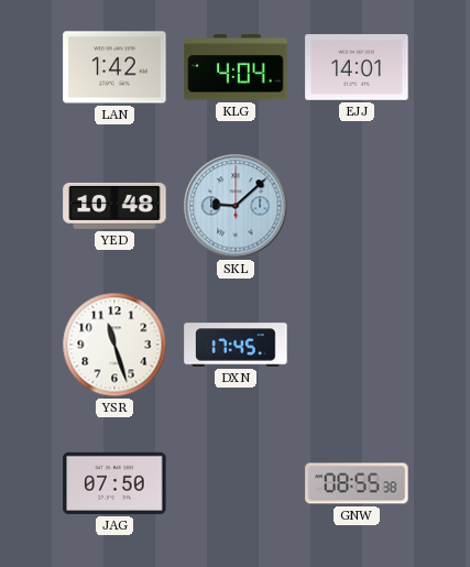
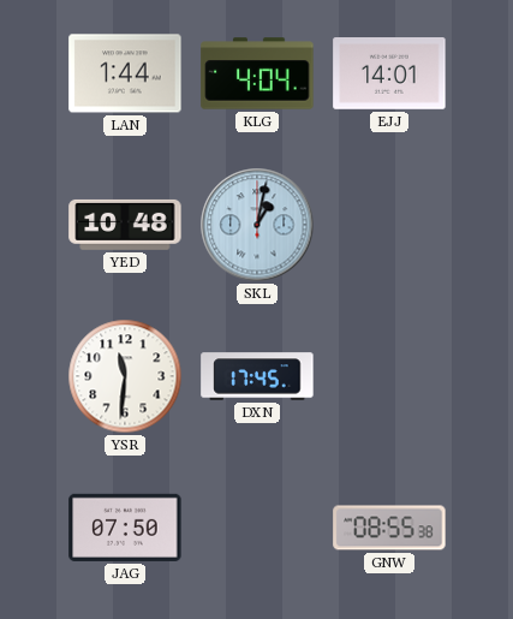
LAN: 1:42 -> 1:44 (125, 73)
SKL: 9:08 -> 1:02 (257, 225)
YSR: 11:27 -> 11:31 (125, 376)
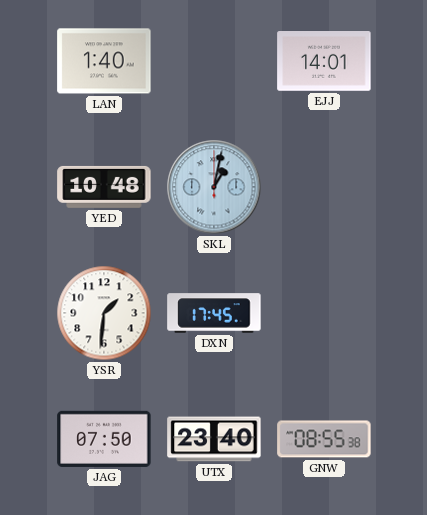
LAN: 1:44 -> 1:40 (104, 61)
KLG: 4:04 -> none (257, 73)
YSR: 11:31 -> 1:31 (104, 313)
UTX: none -> 23:40 (214, 439)
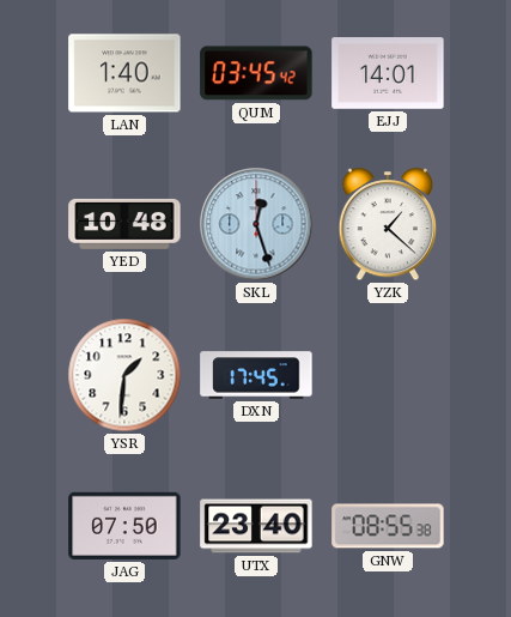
QUM: none -> 03:45 (256, 73)
SKL: 1:02 -> 12:27 (256, 224)
YZK: none -> 1:22 (388, 225)
